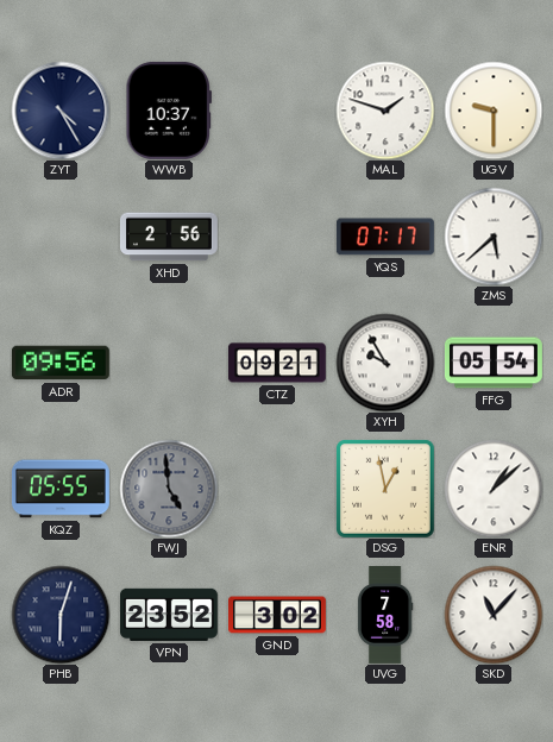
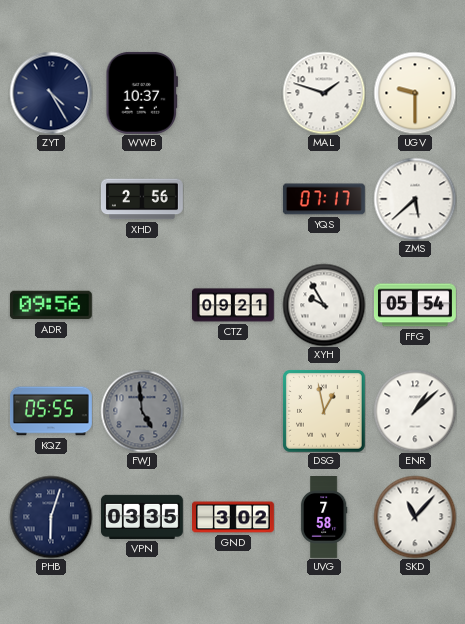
VPN: 23:52 -> 03:35 (142, 517)
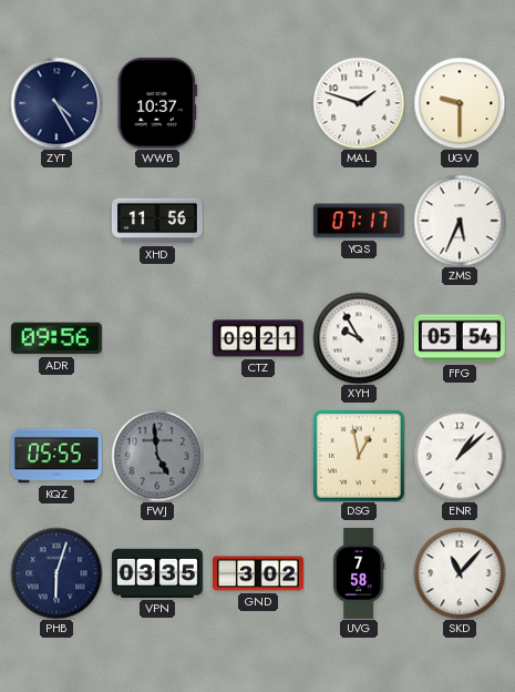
XHD: 2:56 -> 11:56 (157, 221)
ZMS: 5:38 -> 5:34 (460, 221)
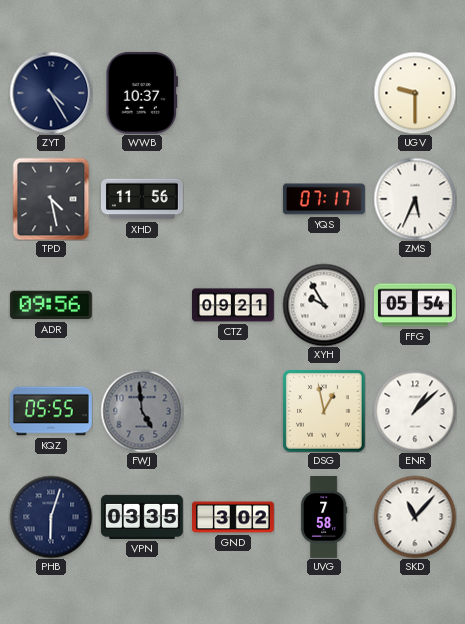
MAL: 1:48 -> none (359, 103)
TPD: none -> 4:28 (51, 199)
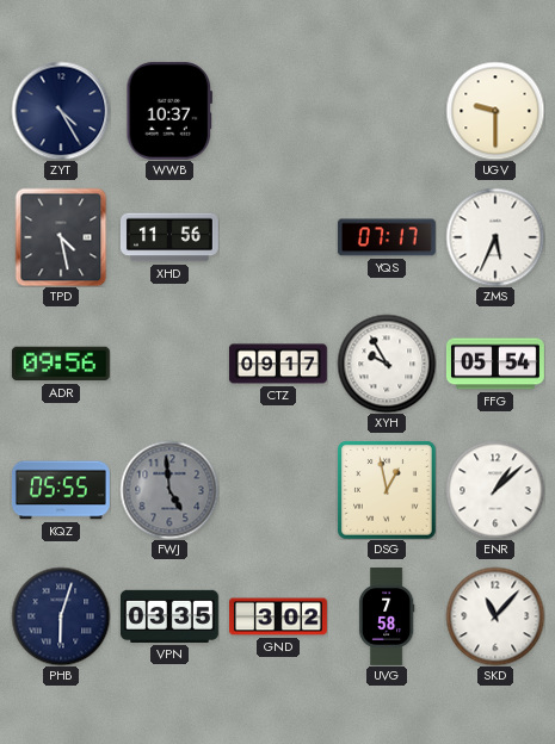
CTZ: 09:21 -> 09:17 (278, 364)
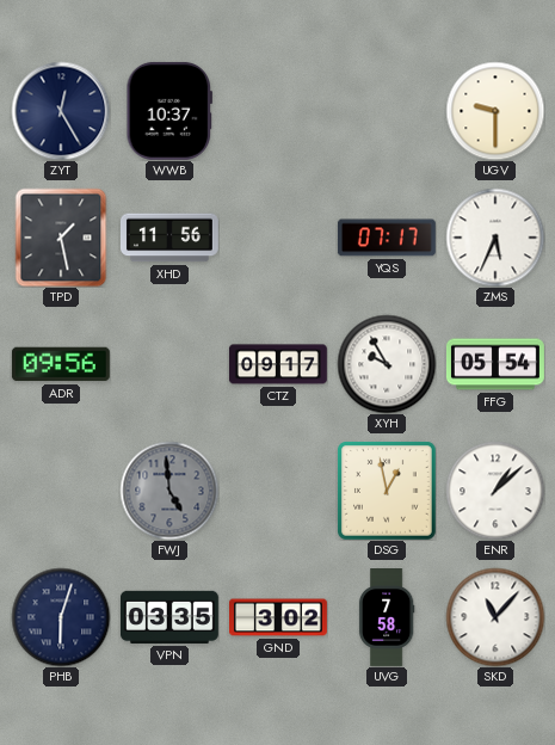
ZYT: 4:25 -> 12:25 (61, 111)
TPD: 4:28 -> 1:28 (61, 238)
KQZ: 05:55 -> none (61, 490)
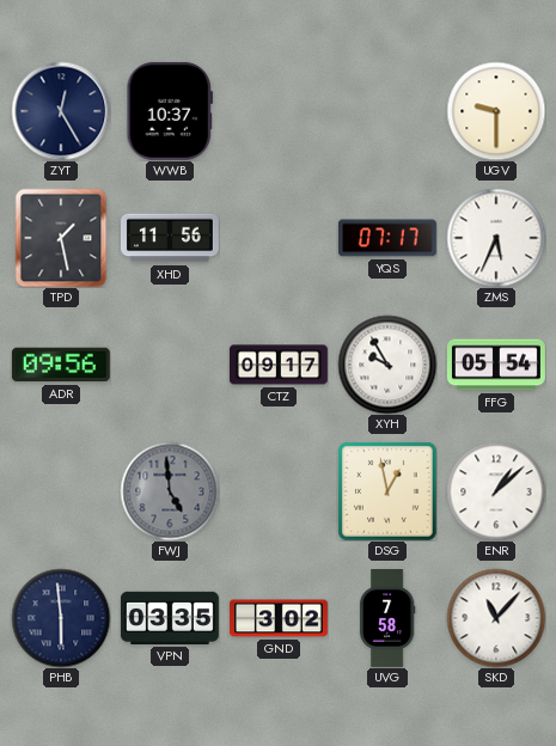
PHB: 6:03 -> 5:59 (61, 618)
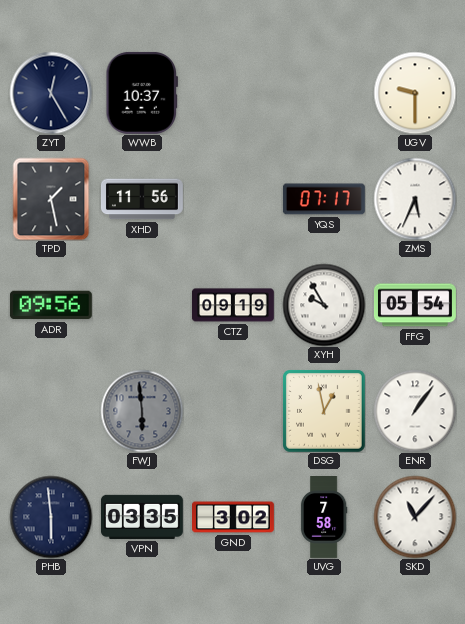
CTZ: 09:17 -> 09:19 (233, 305)
FWJ: 4:59 -> 5:59 (142, 411)
ENR: 1:08 -> 1:06 (415, 411)
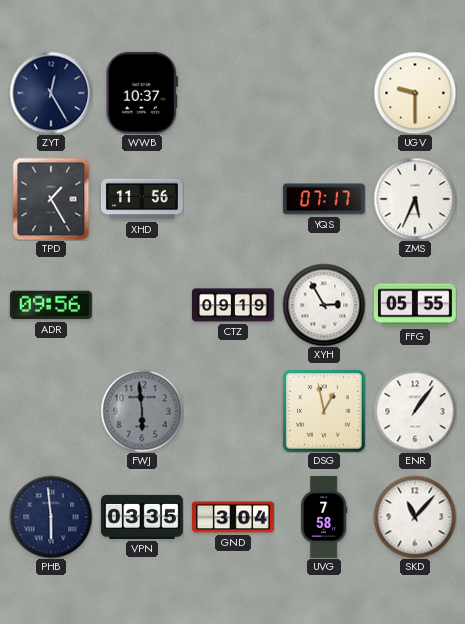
TPD: 1:28 -> 1:25 (51, 199)
XYH: 9:55 -> 2:55 (324, 305)
FFG: 05:54 -> 05:55 (415, 305)
GND: 3:02 -> 3:04 (234, 517)
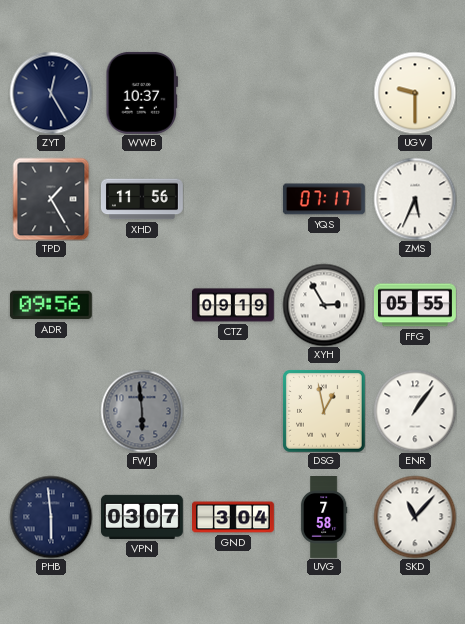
VPN: 03:35 -> 03:07 (142, 517)
